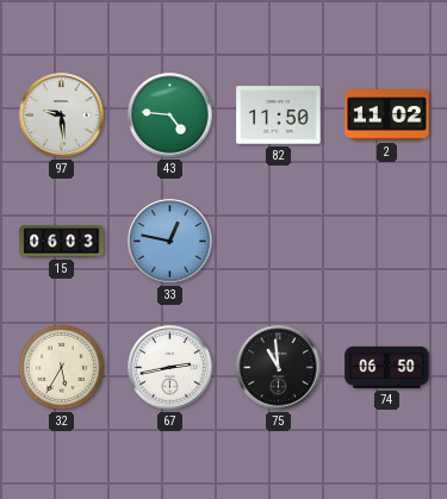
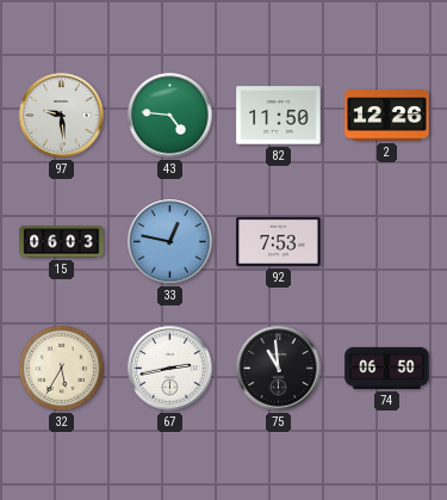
2: 11:02 -> 12:26 (387, 116)
92: none -> 7:53 (279, 241)
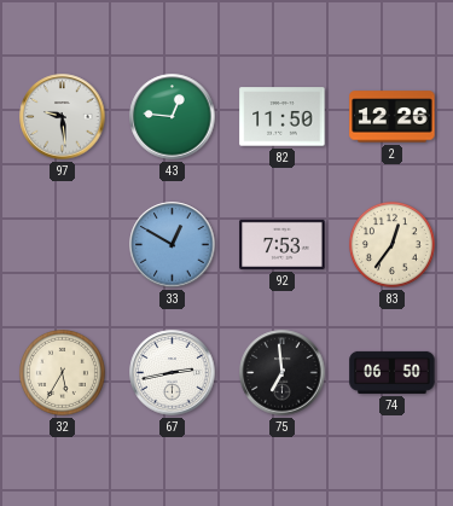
43: 4:46 -> 12:46 (173, 117)
15: 06:03 -> none (62, 242)
33: 12:47 -> 12:50 (173, 245)
83: none -> 12:36 (391, 244)
75: 10:59 -> 6:59 (283, 373)
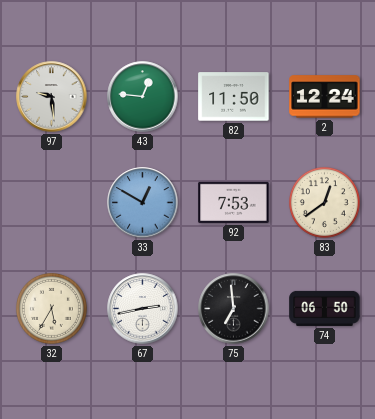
2: 12:26 -> 12:24 (325, 97)
83: 12:36 -> 12:39 (324, 202)
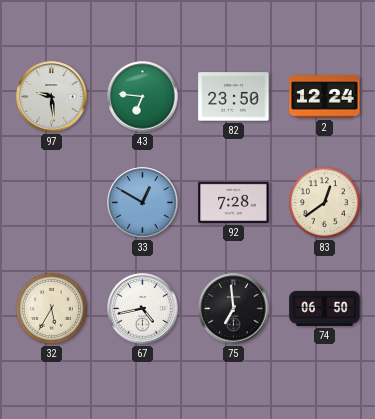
43: 12:46 -> 6:46 (143, 97)
82: 11:50 -> 23:50 (234, 97)
92: 7:53 -> 7:28 (234, 202)
67: 2:43 -> 4:43 (143, 309)
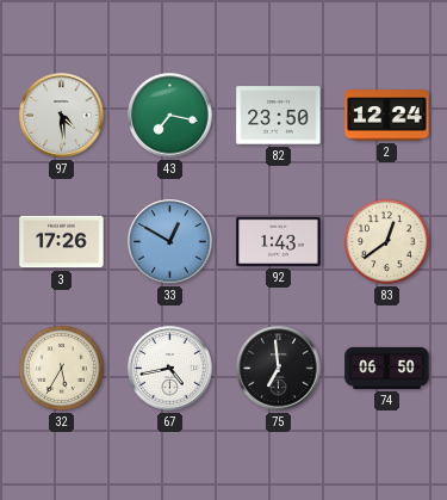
97: 9:29 -> 4:29 (62, 116)
43: 6:46 -> 7:17 (170, 116)
3: none -> 17:26 (62, 242)
92: 7:28 -> 1:43 (279, 241)
